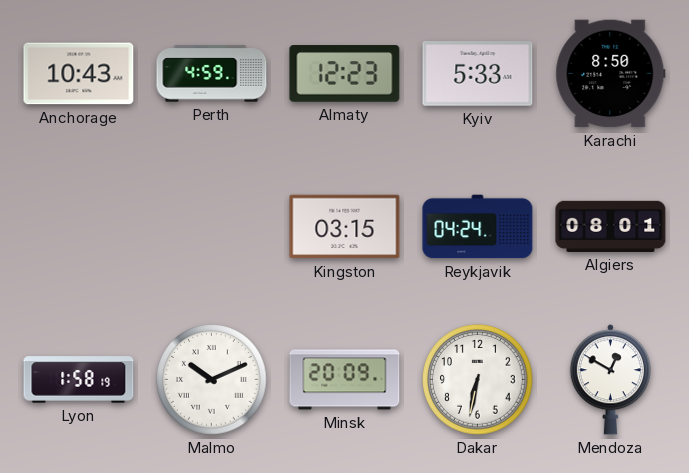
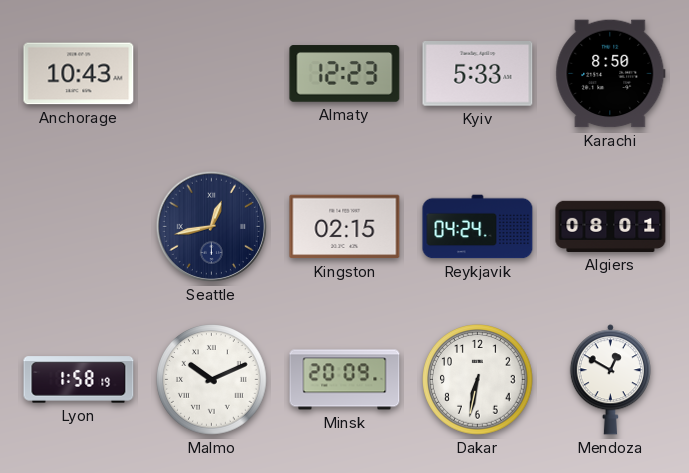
Perth: 4:59 -> none (212, 74)
Seattle: none -> 12:43 (211, 226)
Kingston: 03:15 -> 02:15 (345, 227)
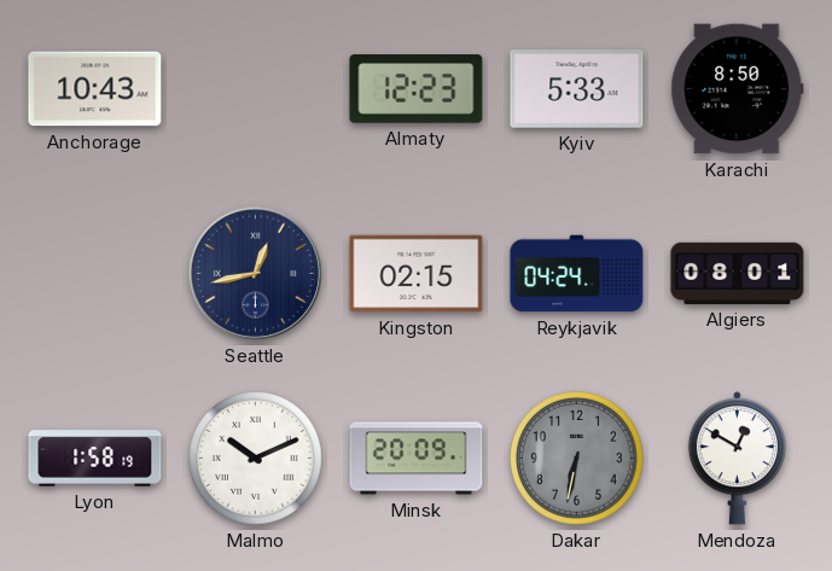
Dakar dial: white -> grey (577, 459)
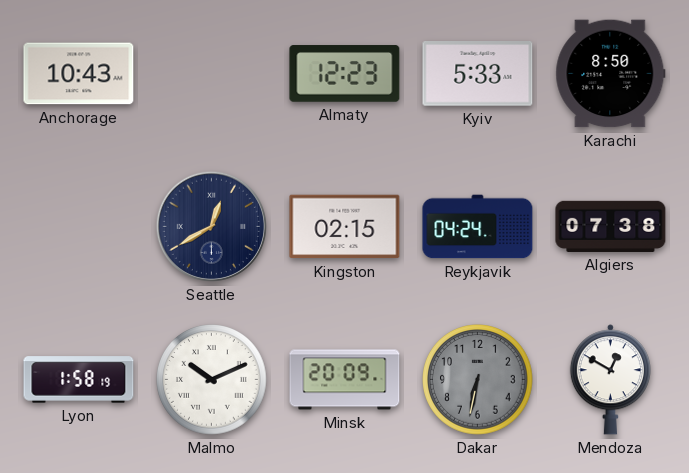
Seattle: 12:43 -> 12:40 (211, 226)
Algiers: 08:01 -> 07:38 (611, 226)
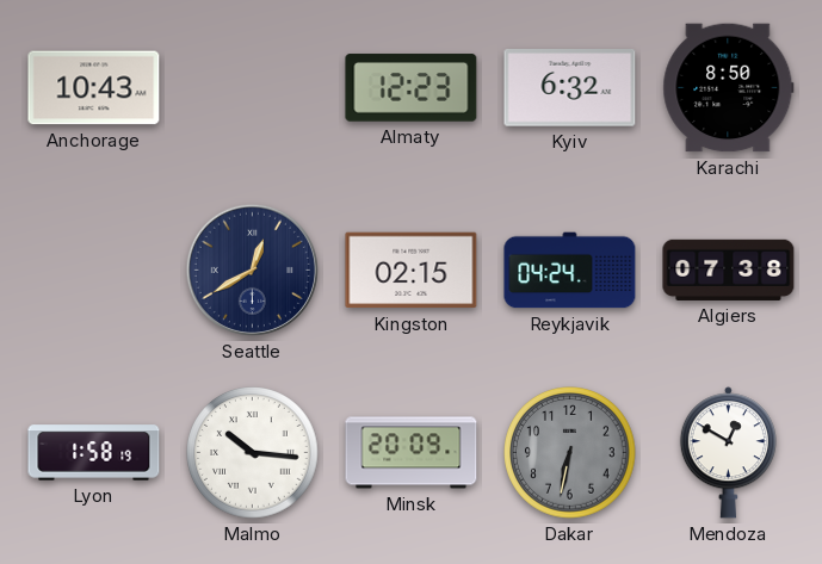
Kyiv: 5:33 -> 6:32 (570, 88)
Malmo: 10:11 -> 10:16 (253, 453)
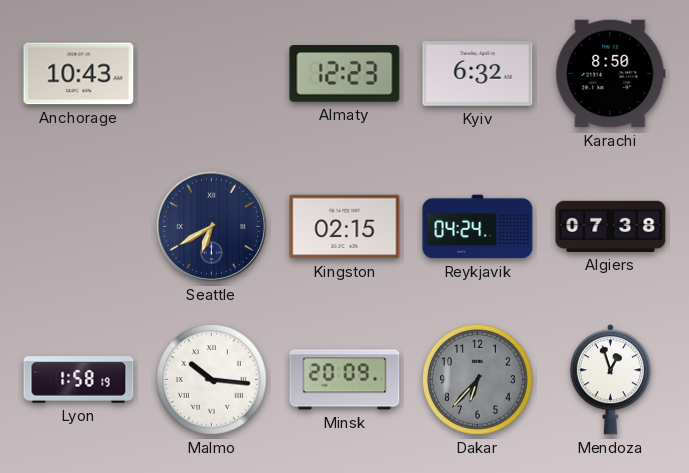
Seattle: 12:40 -> 6:40 (211, 226)
Dakar: 6:32 -> 6:37 (478, 380)
Mendoza: 12:50 -> 12:57 (610, 380)
